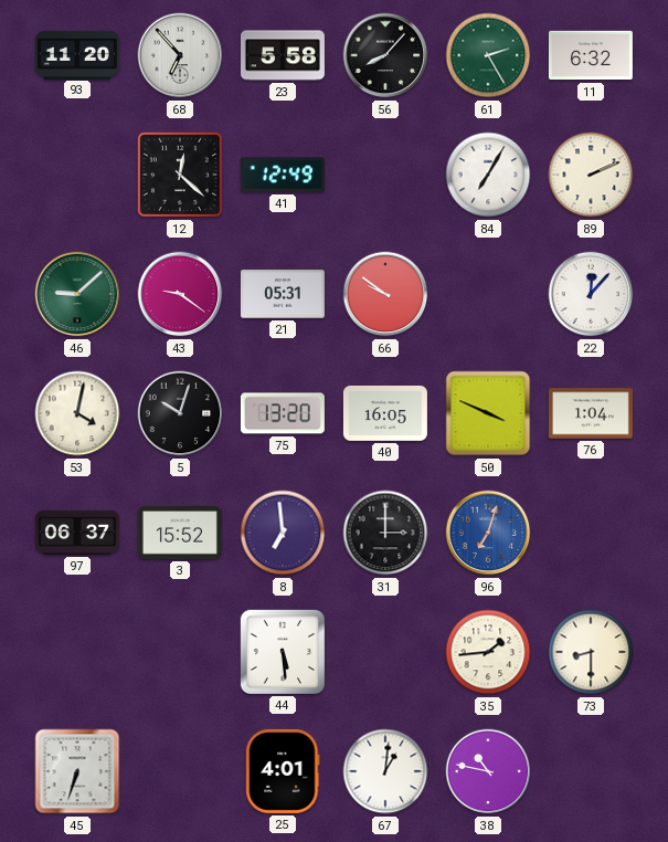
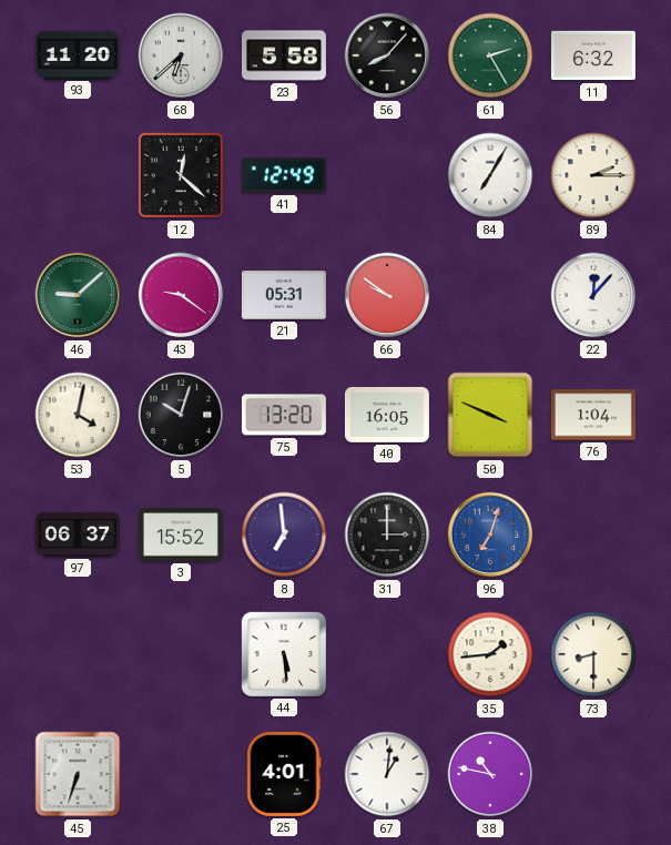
68: 6:53 -> 6:38 (181, 55)
89: 2:11 -> 2:15 (593, 175)
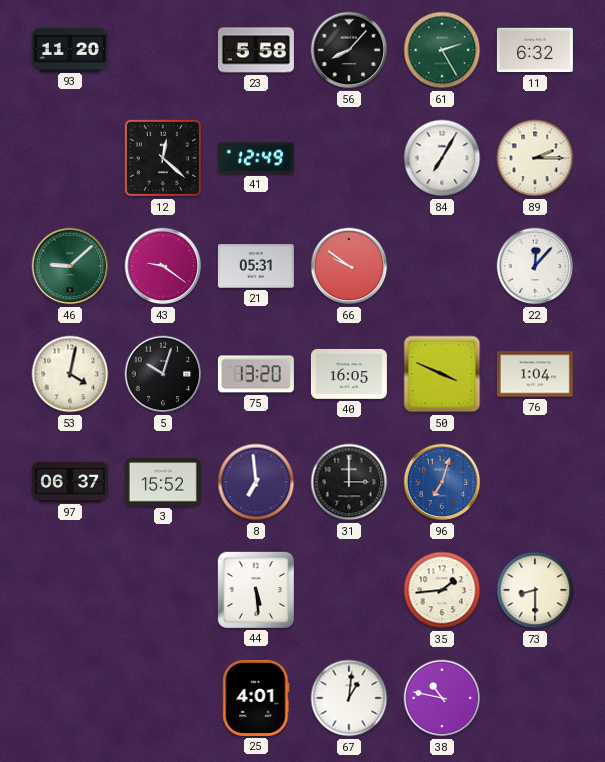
68: 6:38 -> none (181, 55)
45: 6:33 -> none (78, 774)
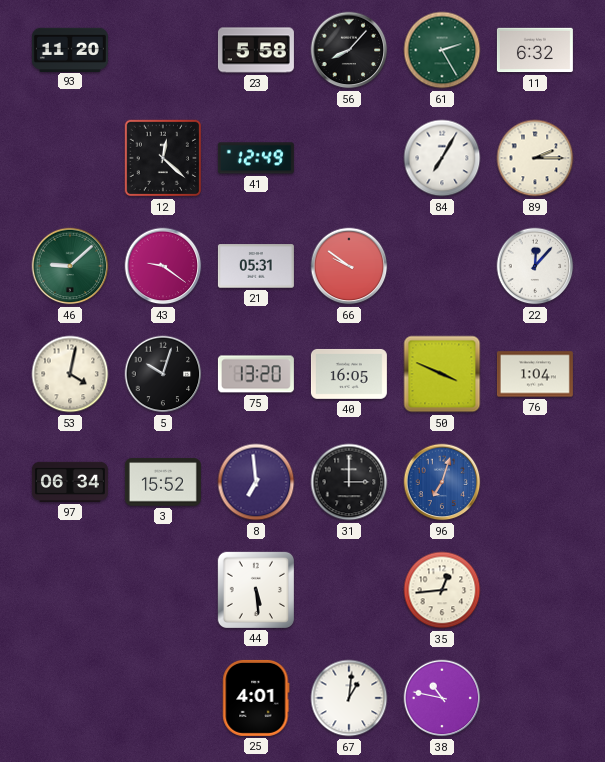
97: 06:37 -> 06:34 (70, 482)
35: 1:44 -> 12:44 (442, 590)
73: 8:30 -> none (535, 590)
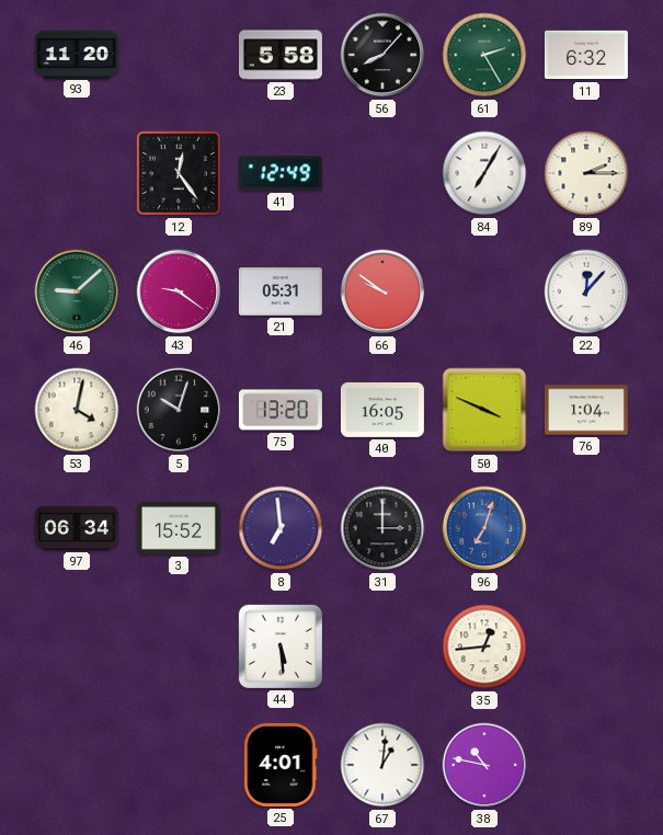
12: 12:22 -> 12:24 (179, 173)
